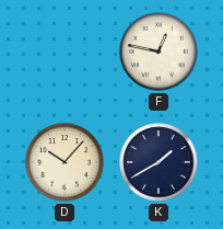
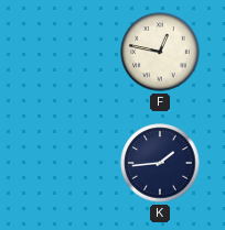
D: 10:07 -> none (64, 162)
K: 1:40 -> 1:44 (160, 163)
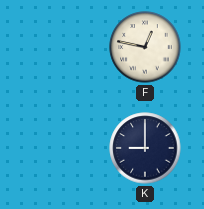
K: 1:44 -> 9:00 (145, 148)
